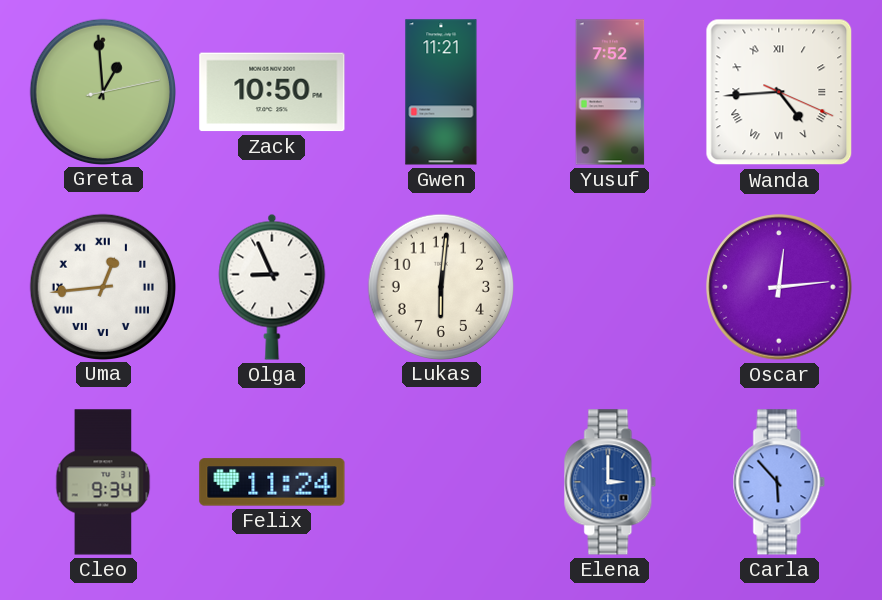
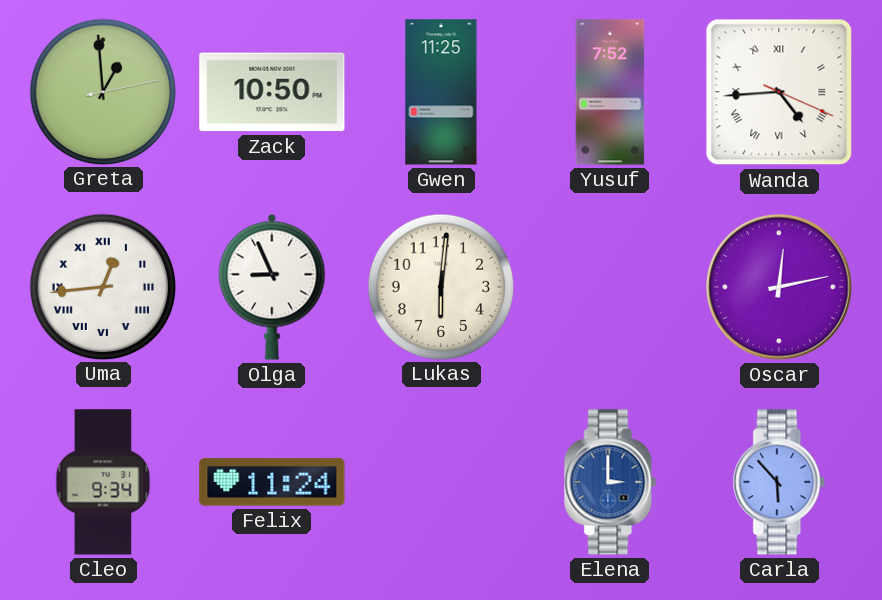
Gwen: 11:21 -> 11:25 (441, 92)
Oscar: 12:14 -> 12:13 (779, 287)
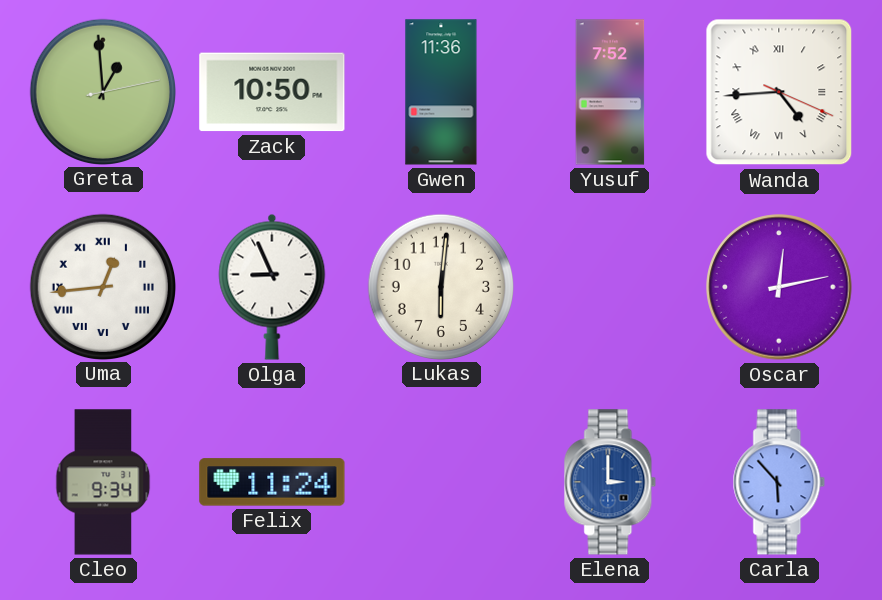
Gwen: 11:25 -> 11:36 (441, 92)
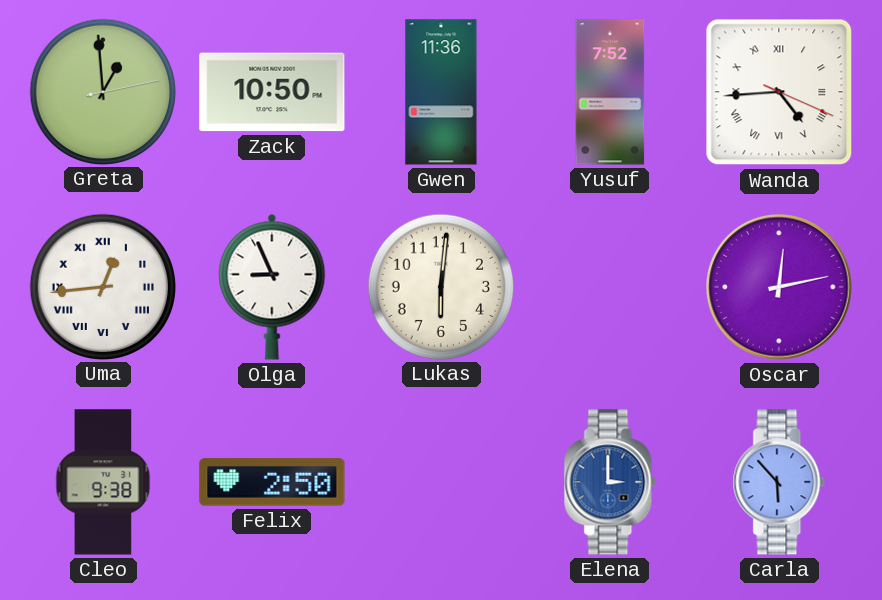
Cleo: 9:34 -> 9:38 (103, 482)
Felix: 11:24 -> 2:50 (272, 482)
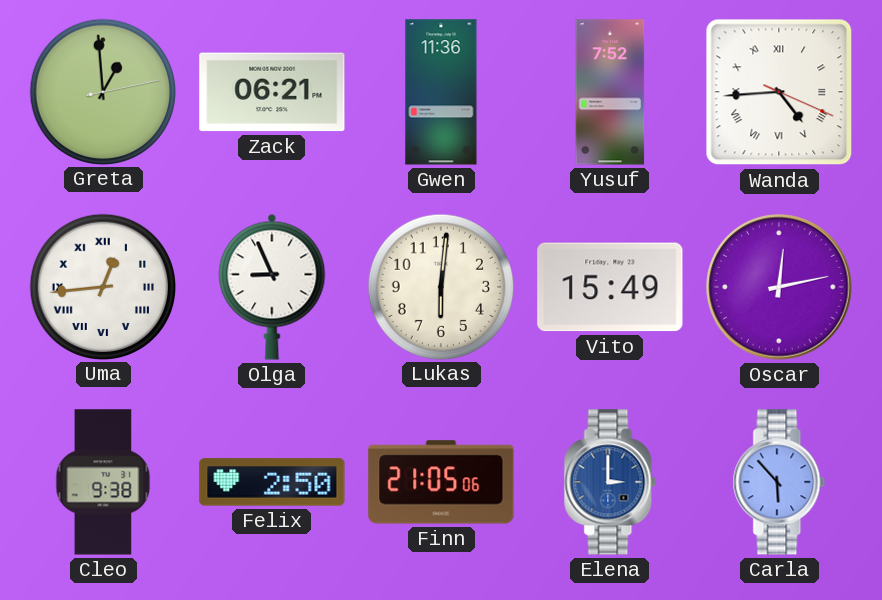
Zack: 10:50 -> 06:21 (272, 92)
Vito: none -> 15:49 (610, 287)
Finn: none -> 21:05 (441, 482)
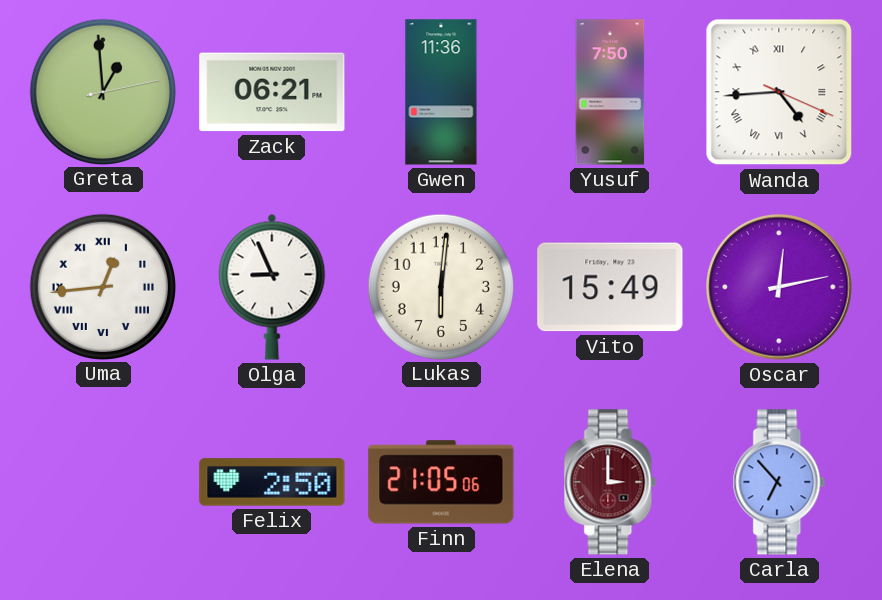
Yusuf: 7:52 -> 7:50 (610, 92)
Cleo: 9:38 -> none (103, 482)
Elena dial: blue -> burgundy (610, 482)
Carla: 5:53 -> 6:53 (779, 482)
